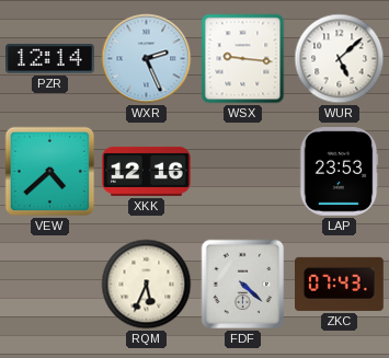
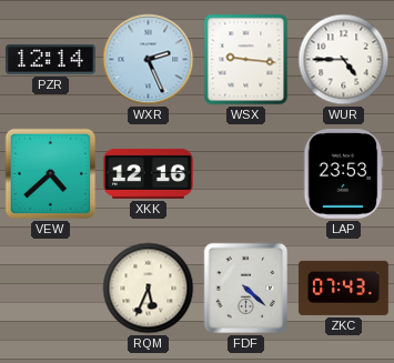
WUR: 5:08 -> 4:45 (344, 60)
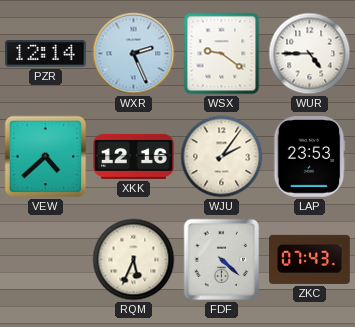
WSX: 9:16 -> 9:21 (222, 54)
WJU: none -> 2:06 (222, 157)
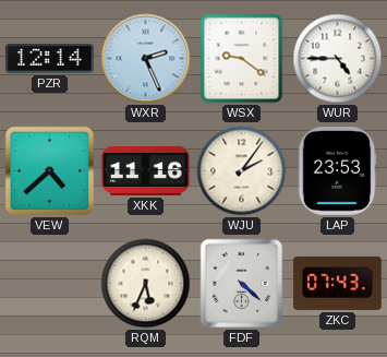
XKK: 12:16 -> 11:16 (146, 170)
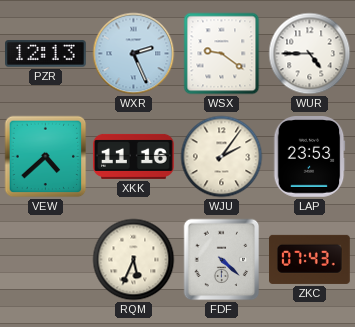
PZR: 12:14 -> 12:13 (46, 54)
